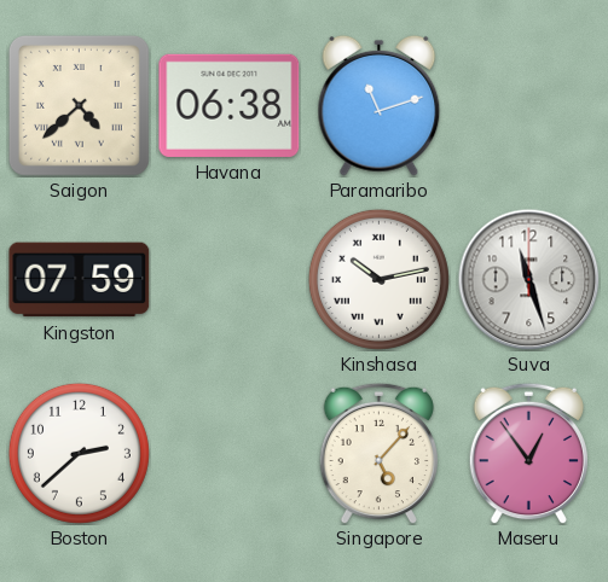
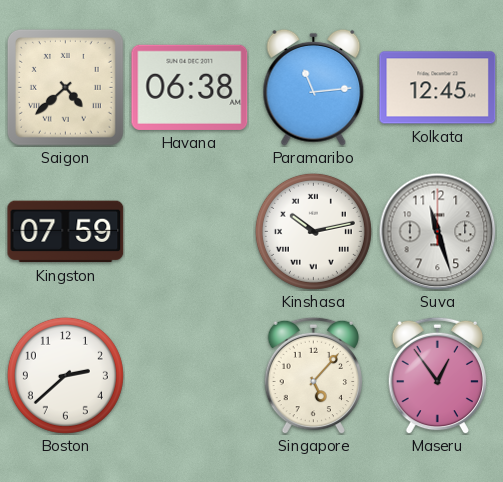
Paramaribo: 11:12 -> 11:14 (314, 87)
Kolkata: none -> 12:45 (438, 88)
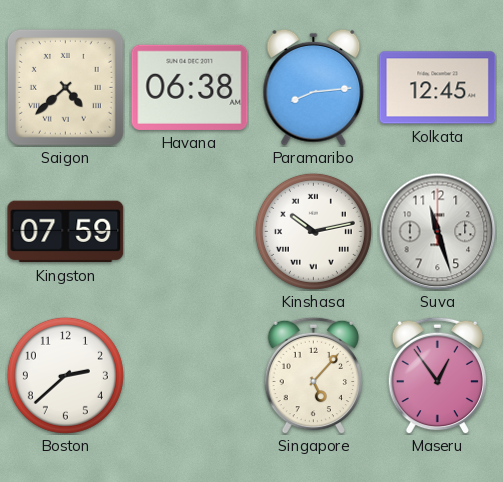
Paramaribo: 11:14 -> 8:14 (314, 87)
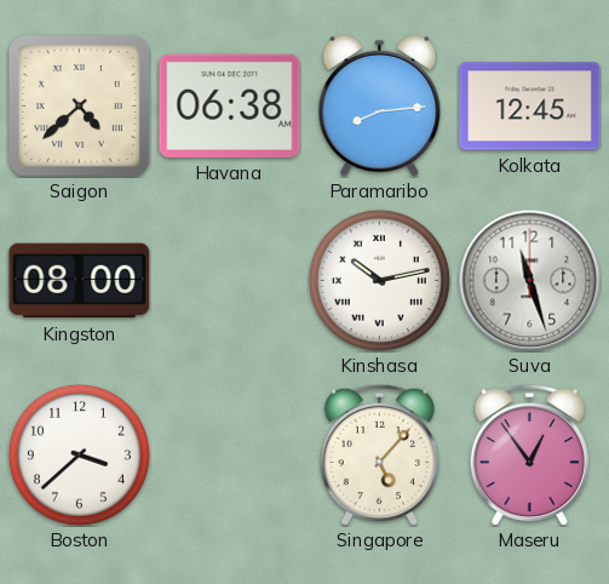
Kingston: 07:59 -> 08:00 (80, 281)
Boston: 2:38 -> 3:38 (79, 454)
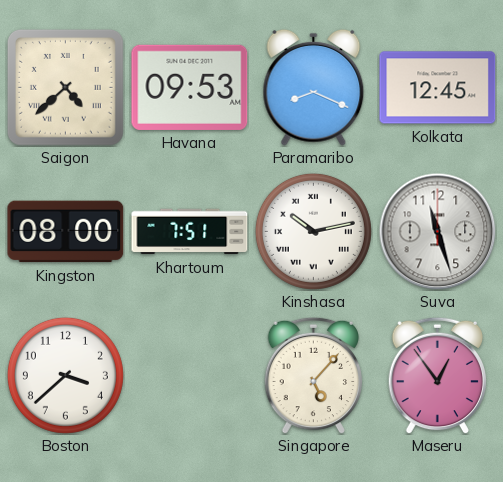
Havana: 06:38 -> 09:53 (190, 87)
Paramaribo: 8:14 -> 8:19 (314, 87)
Khartoum: none -> 7:51 (190, 232)
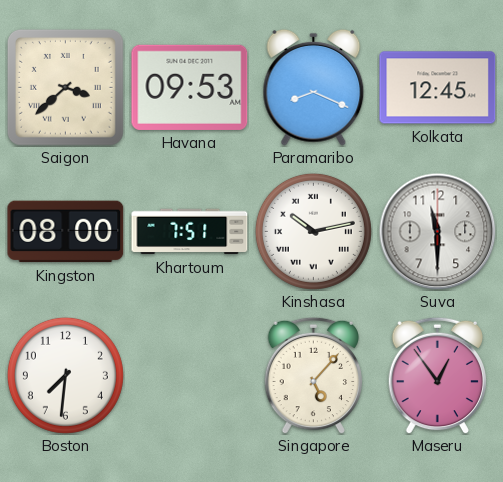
Saigon: 4:38 -> 3:38 (65, 87)
Suva: 11:27 -> 11:30 (437, 231)
Boston: 3:38 -> 7:31 (65, 375)
